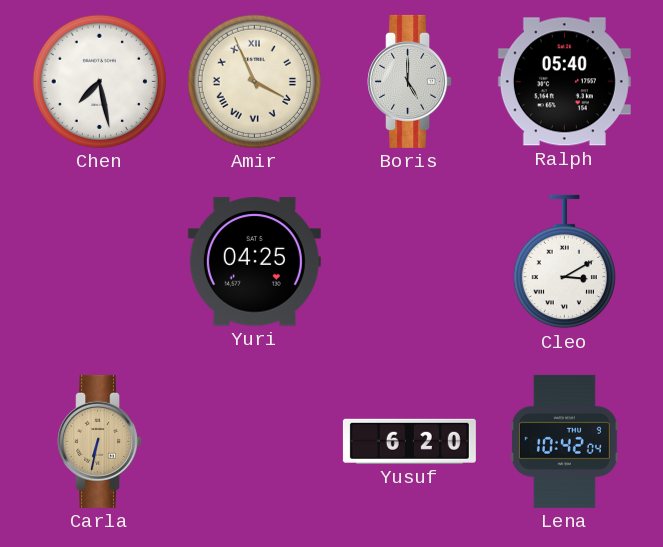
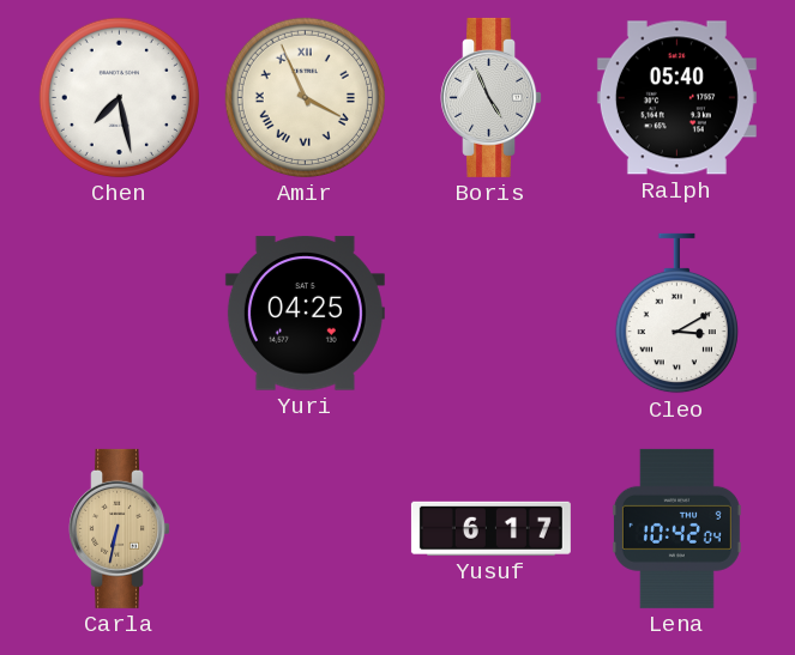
Boris: 5:00 -> 4:56 (492, 97)
Yusuf: 6:20 -> 6:17 (490, 528)
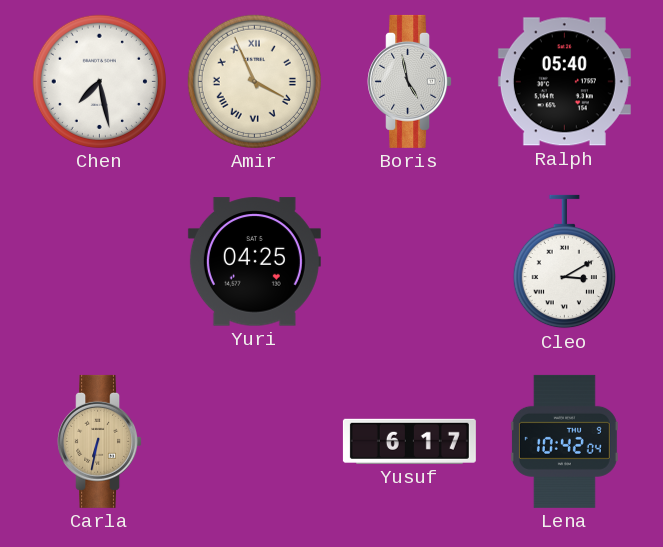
Boris: 4:56 -> 4:58 (410, 81)
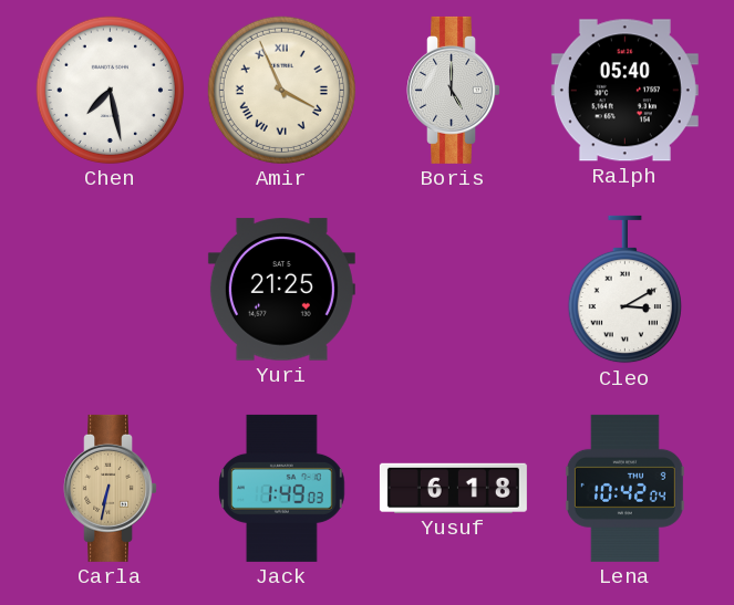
Boris: 4:58 -> 5:00 (454, 90)
Yuri: 04:25 -> 21:25 (281, 290)
Jack: none -> 1:49 (282, 488)
Yusuf: 6:17 -> 6:18 (453, 488)
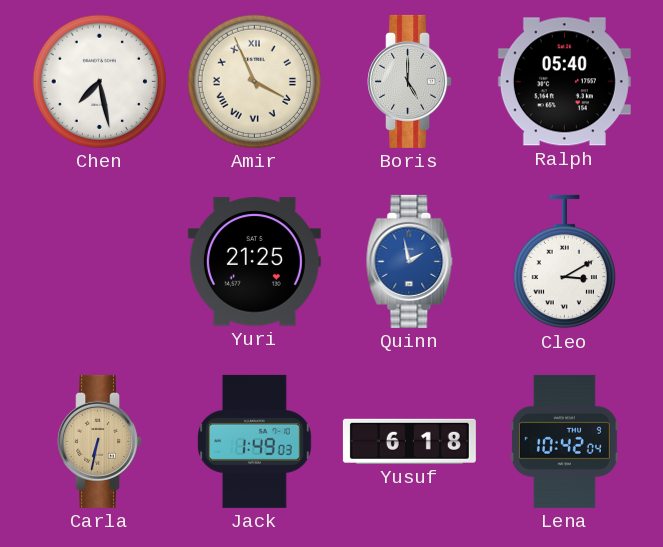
Quinn: none -> 1:58 (410, 261)
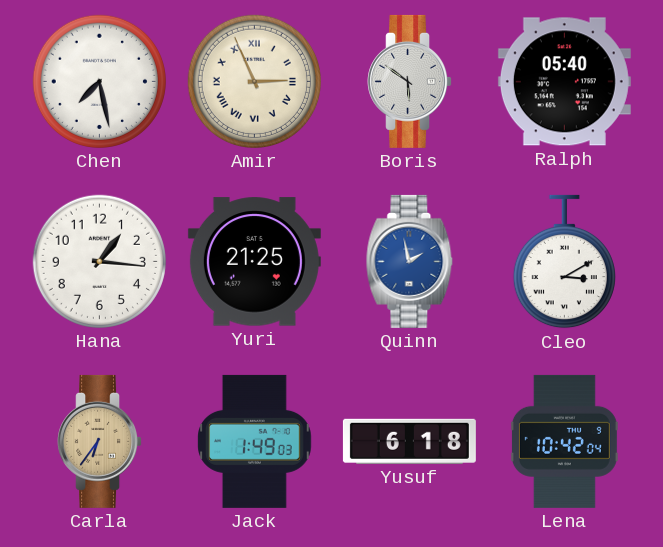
Amir: 3:56 -> 2:56 (254, 81)
Boris: 5:00 -> 5:51 (410, 81)
Hana: none -> 1:16 (99, 261)
Carla: 6:32 -> 6:36 (100, 441)
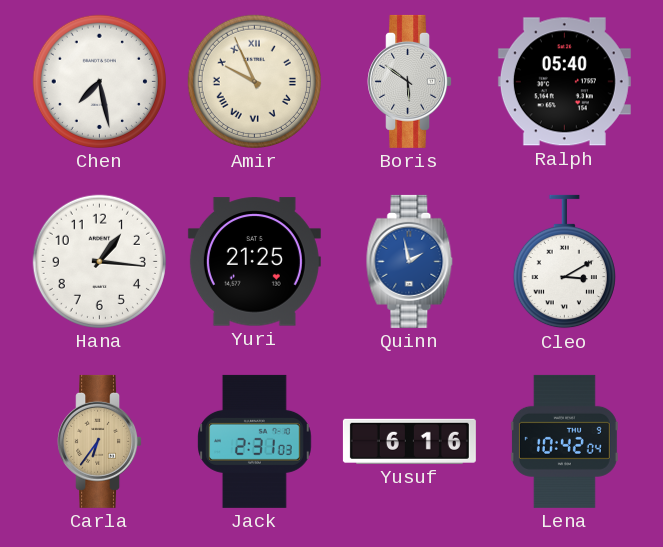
Amir: 2:56 -> 9:56 (254, 81)
Jack: 1:49 -> 2:31 (255, 441)
Yusuf: 6:18 -> 6:16 (409, 441)
